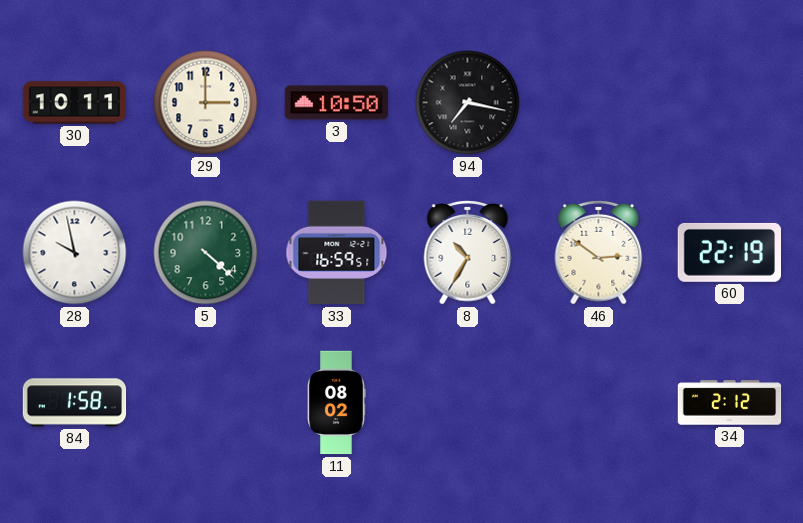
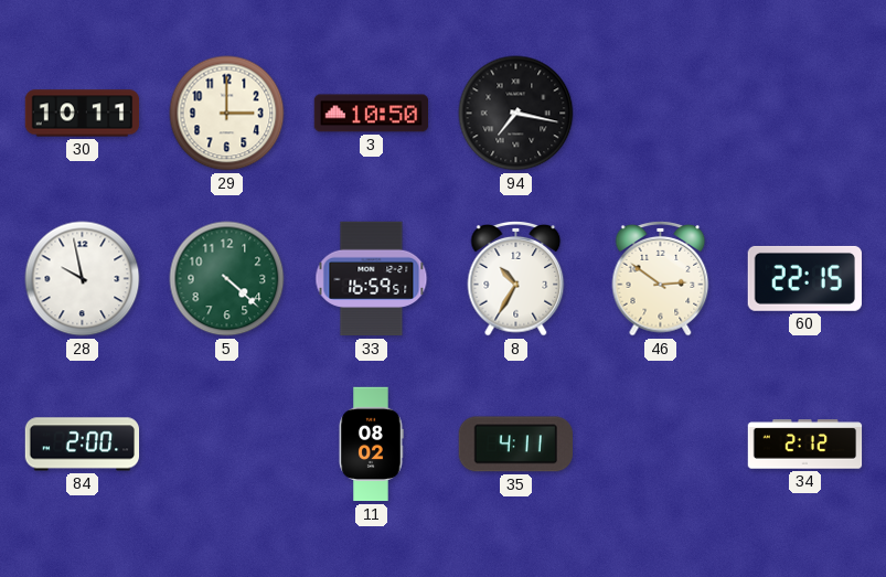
60: 22:19 -> 22:15 (804, 278)
84: 1:58 -> 2:00 (83, 445)
35: none -> 4:11 (515, 445)
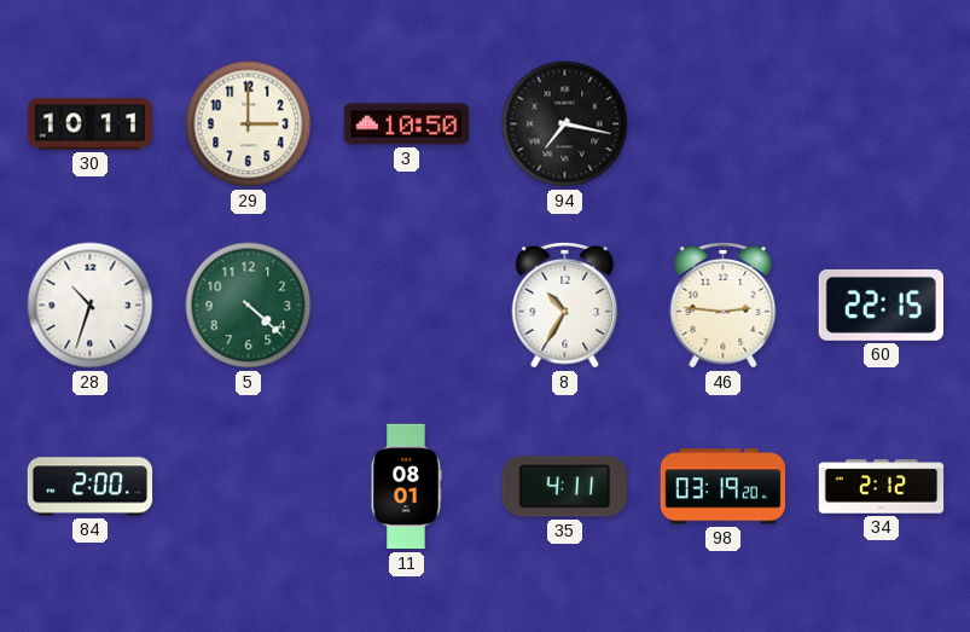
28: 9:58 -> 10:33 (91, 306)
33: 16:59 -> none (372, 279)
46: 2:51 -> 2:46 (724, 306)
11: 08:02 -> 08:01 (406, 487)
98: none -> 03:19 (724, 487)
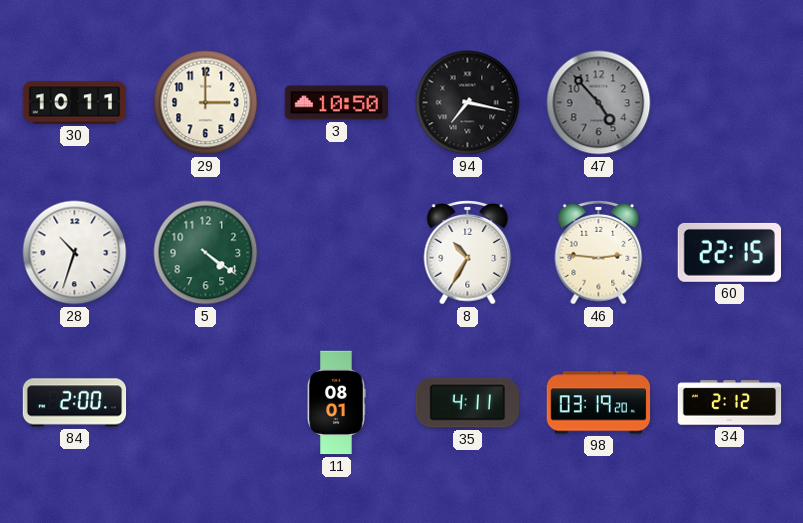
47: none -> 4:53 (599, 103)
5: 4:22 -> 4:21 (206, 253)
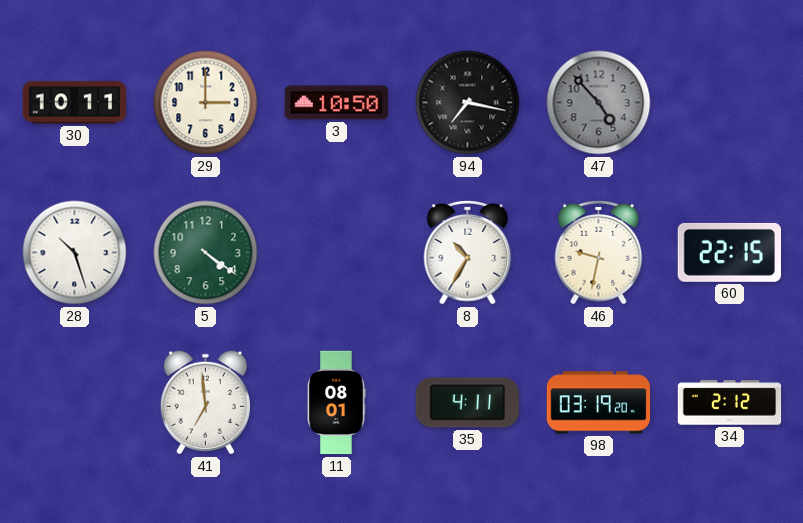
28: 10:33 -> 10:27 (75, 253)
46: 2:46 -> 9:32 (599, 253)
84: 2:00 -> none (75, 403)
41: none -> 6:59 (205, 403)
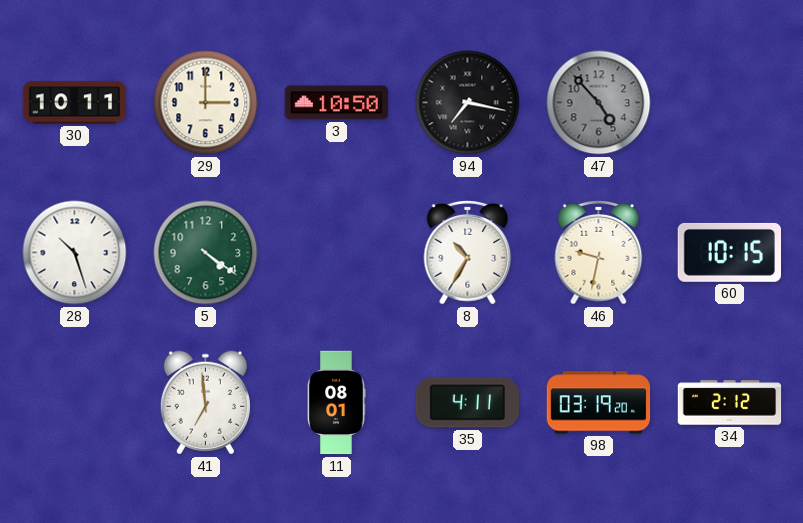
60: 22:15 -> 10:15 (729, 252)
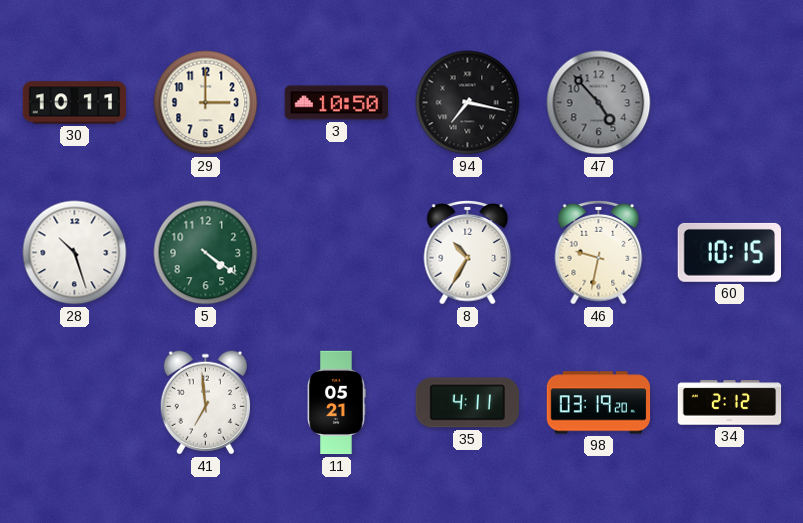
11: 08:01 -> 05:21 (336, 403)
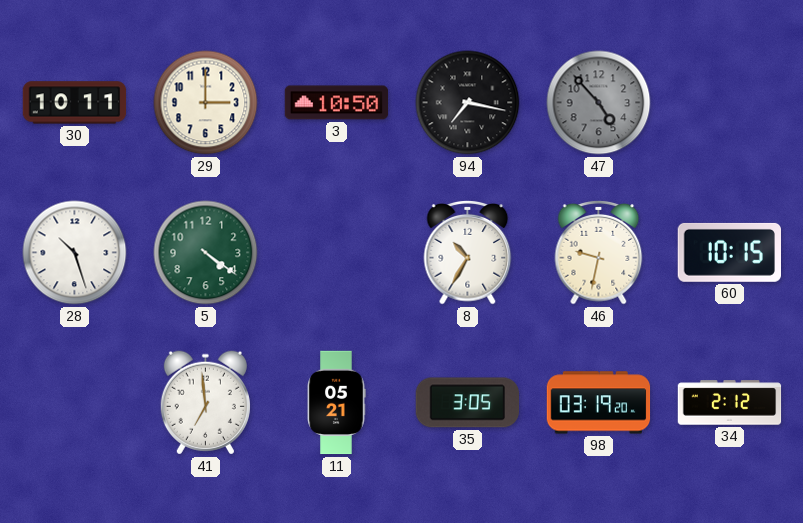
35: 4:11 -> 3:05 (467, 403)
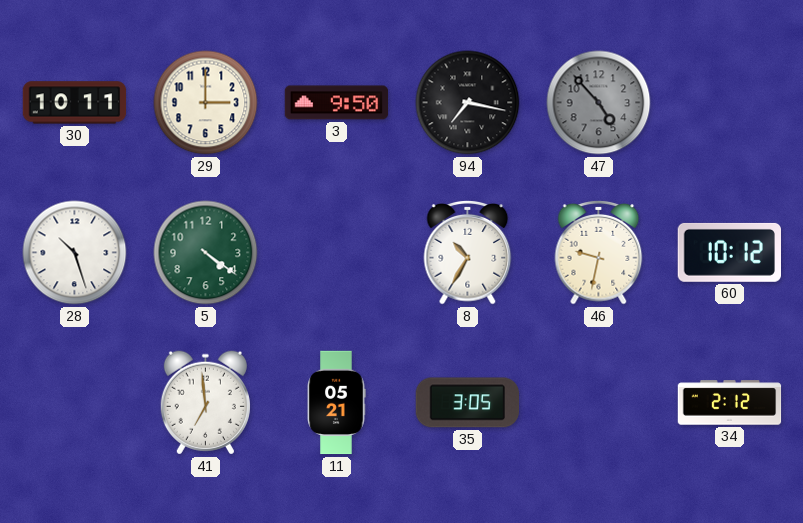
3: 10:50 -> 9:50 (337, 103)
60: 10:15 -> 10:12 (729, 252)
98: 03:19 -> none (599, 403)
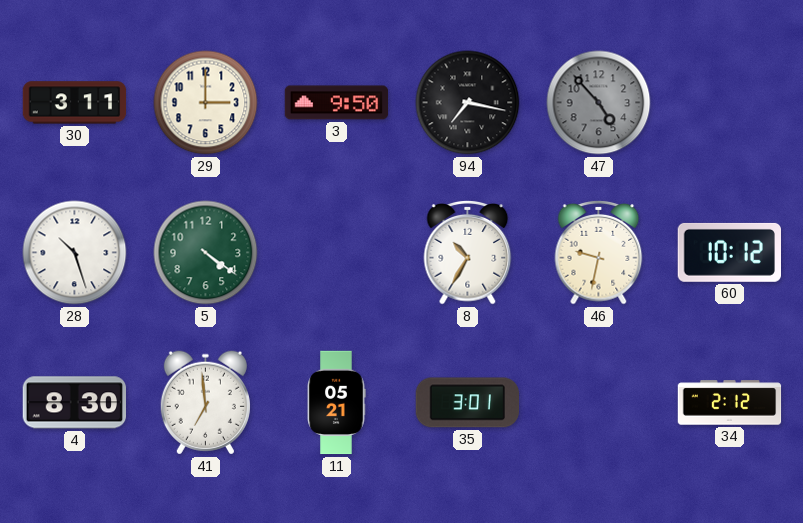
30: 10:11 -> 3:11 (75, 103)
4: none -> 8:30 (74, 403)
35: 3:05 -> 3:01 (467, 403)
